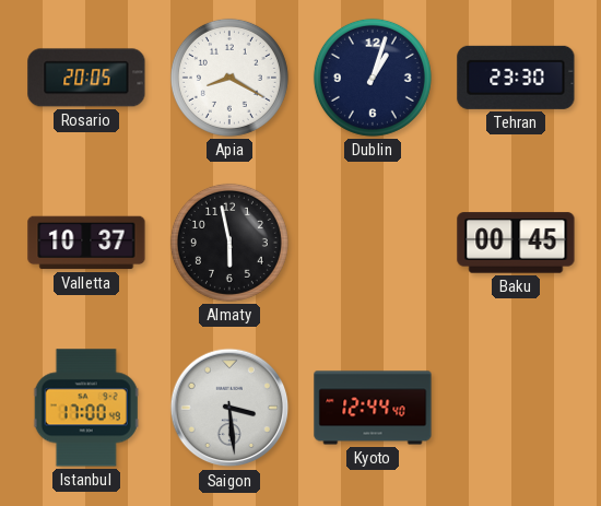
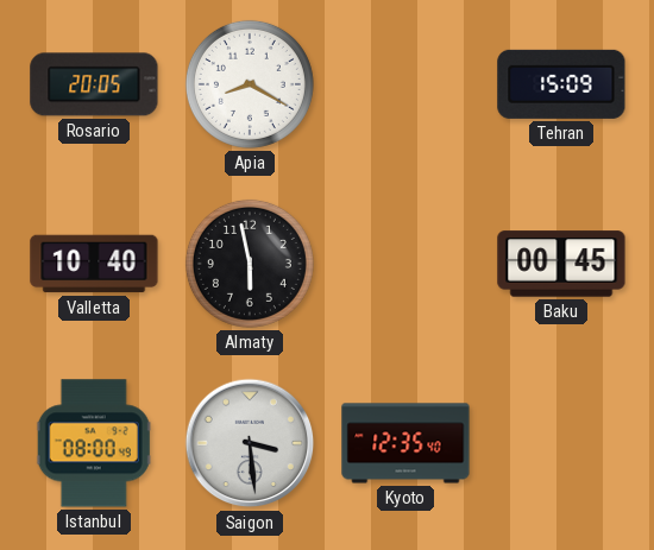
Dublin: 1:03 -> none (373, 78)
Tehran: 23:30 -> 15:09 (561, 84)
Valletta: 10:37 -> 10:40 (94, 264)
Istanbul: 17:00 -> 08:00 (94, 443)
Kyoto: 12:44 -> 12:35 (405, 443)
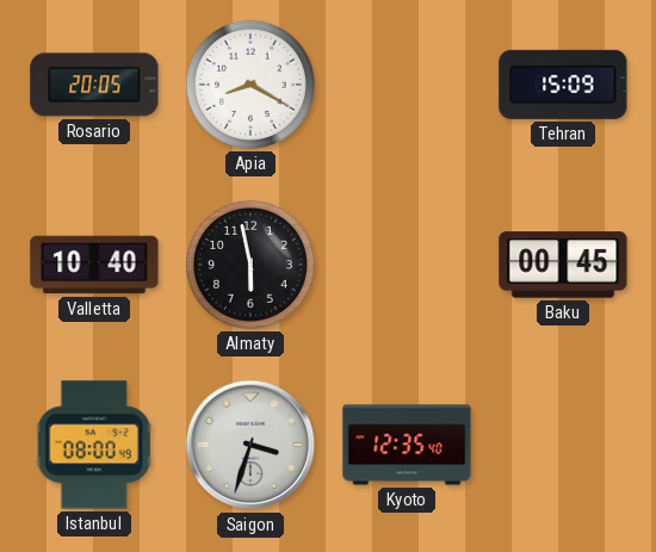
Saigon: 3:29 -> 3:33 (250, 445)
